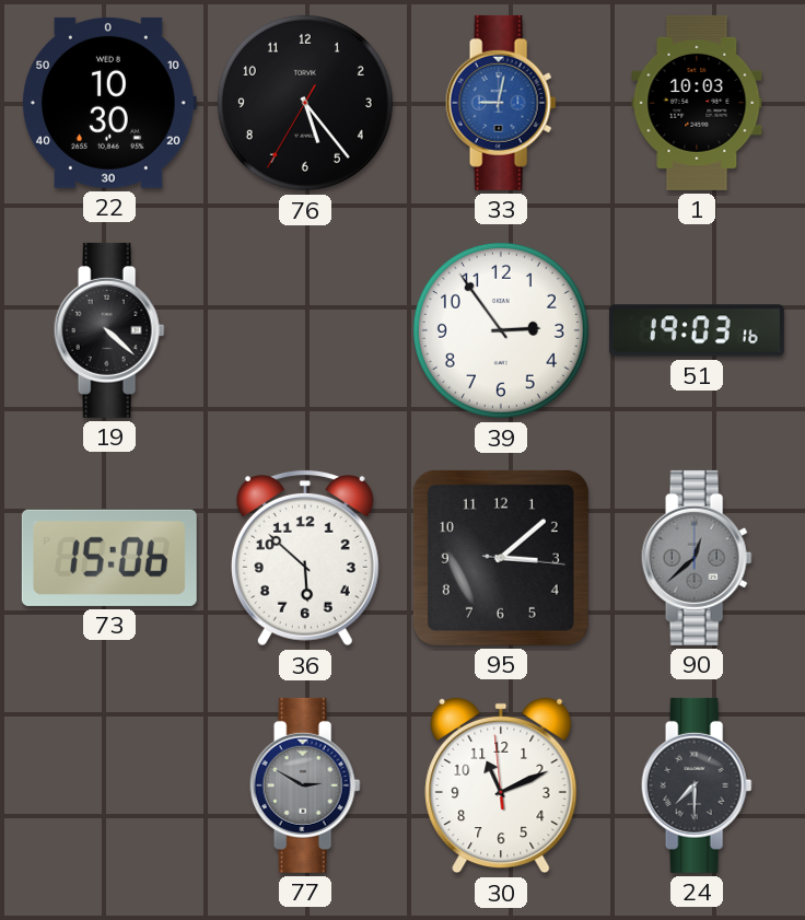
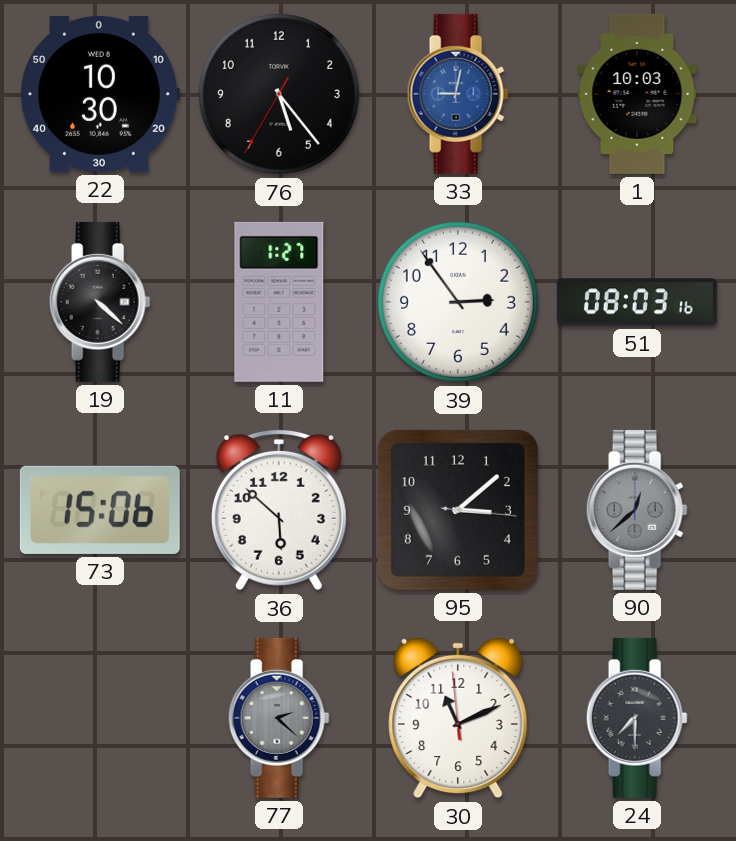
11: none -> 1:27 (279, 302)
51: 19:03 -> 08:03 (637, 302)
77: 2:50 -> 2:22 (279, 718)
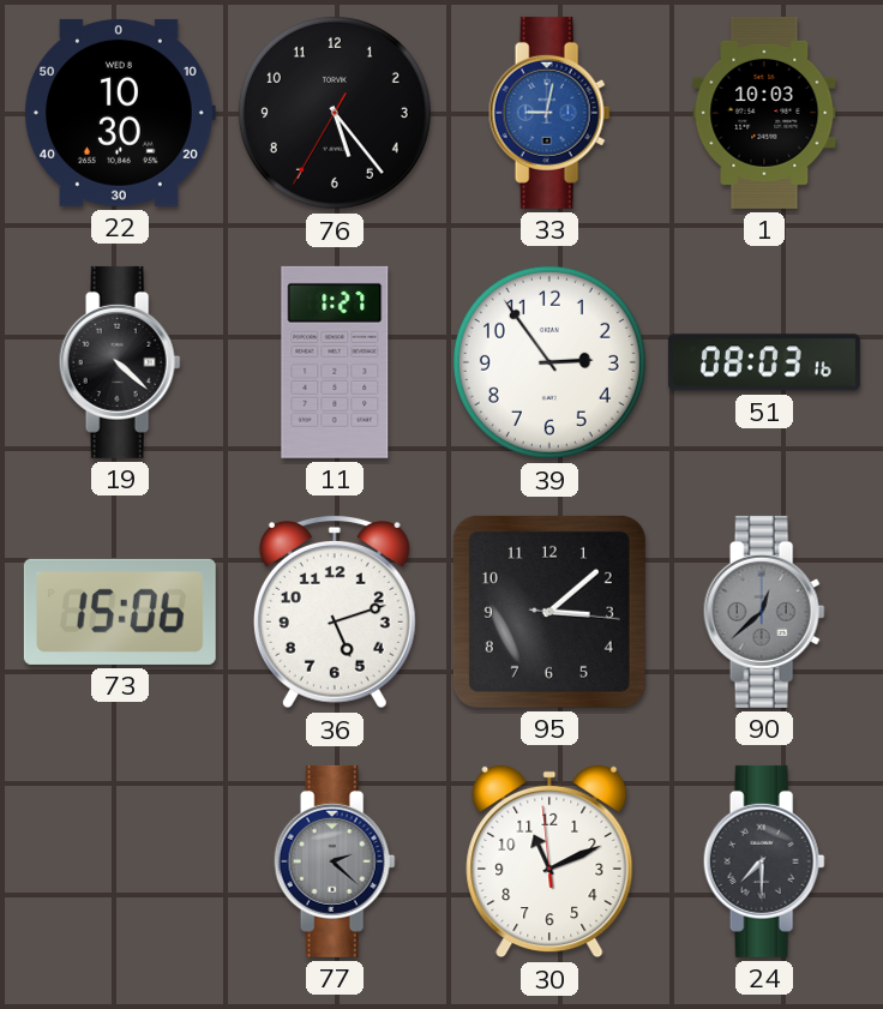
36: 5:52 -> 5:12 (335, 612)
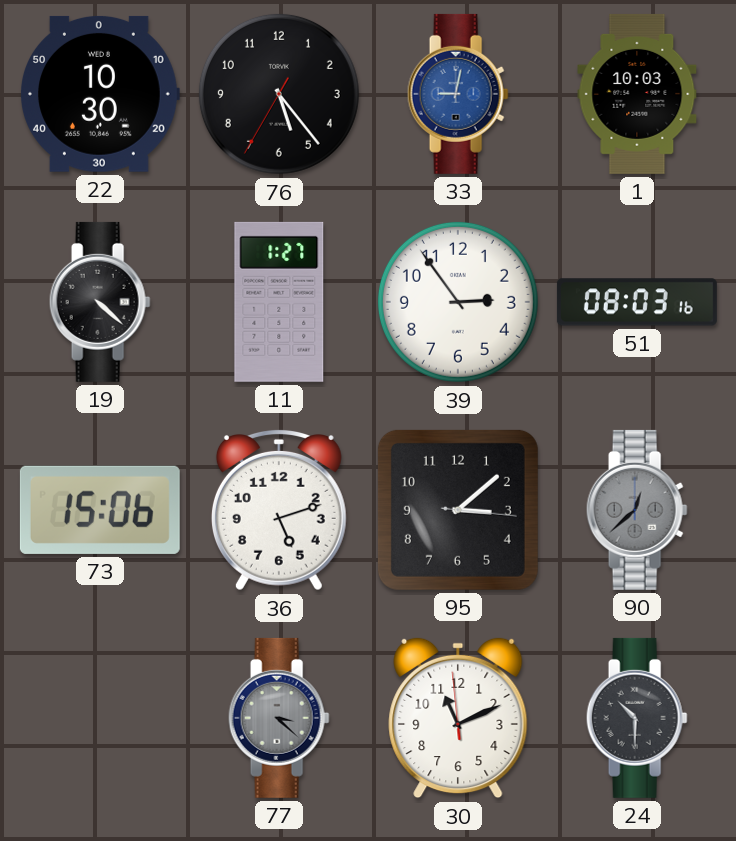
77: 2:22 -> 3:22 (279, 718)
24: 7:30 -> 10:30 (637, 718)
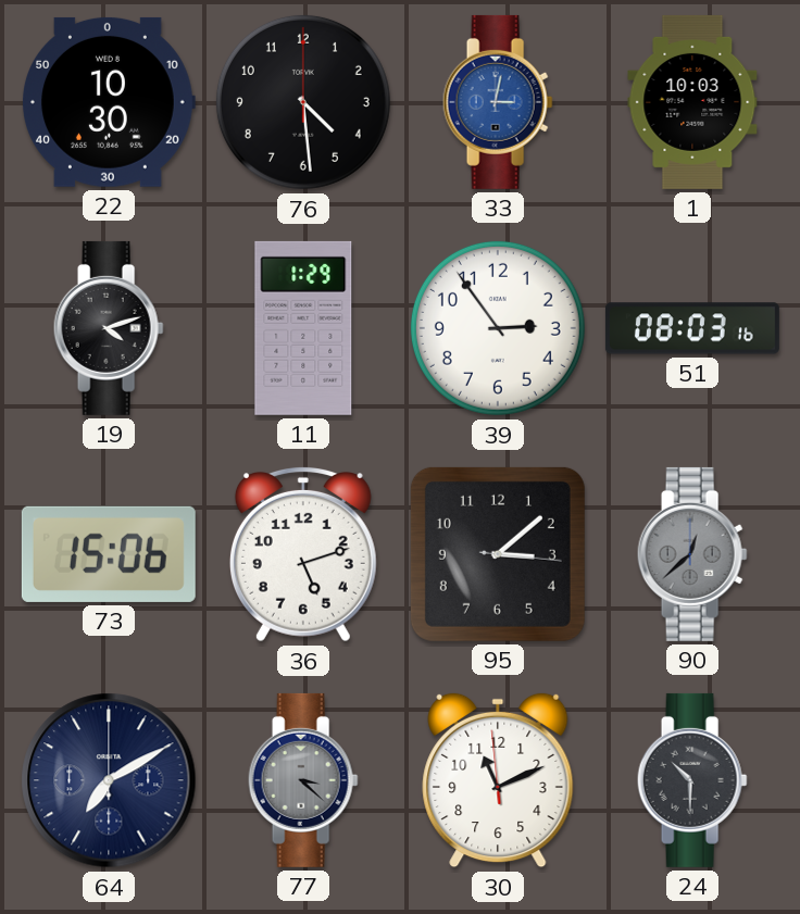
76: 5:23 -> 4:29 (303, 102)
33: 9:02 -> 3:02 (498, 102)
19: 4:22 -> 4:12 (109, 328)
11: 1:27 -> 1:29 (303, 328)
64: none -> 7:10 (109, 780)
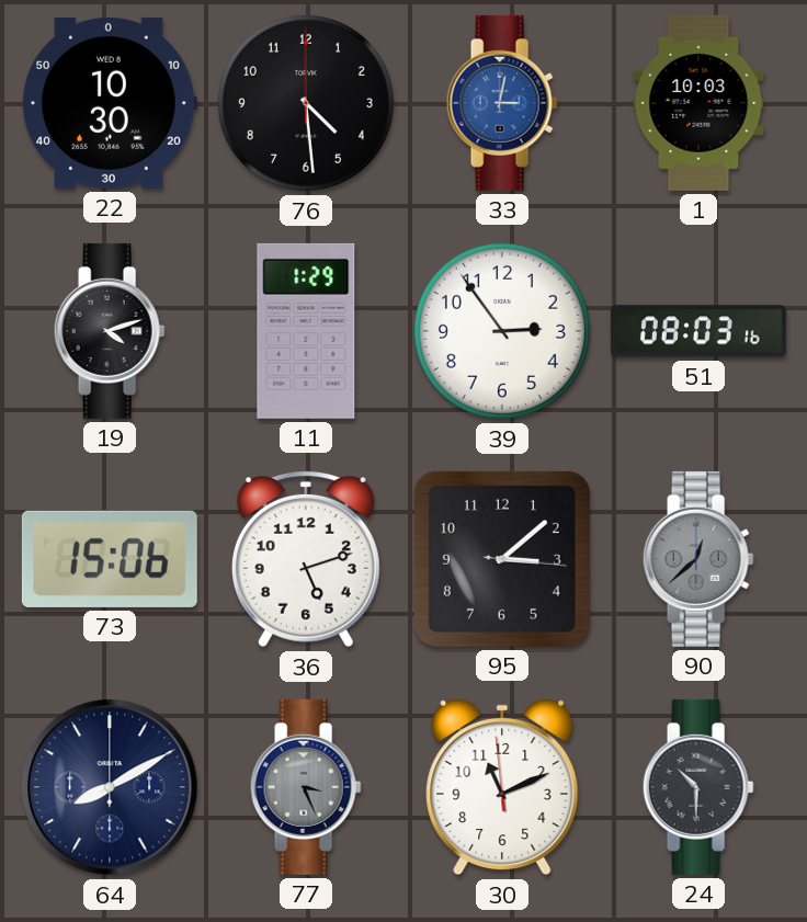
64: 7:10 -> 8:10 (110, 787)
77: 3:22 -> 3:26 (306, 787)
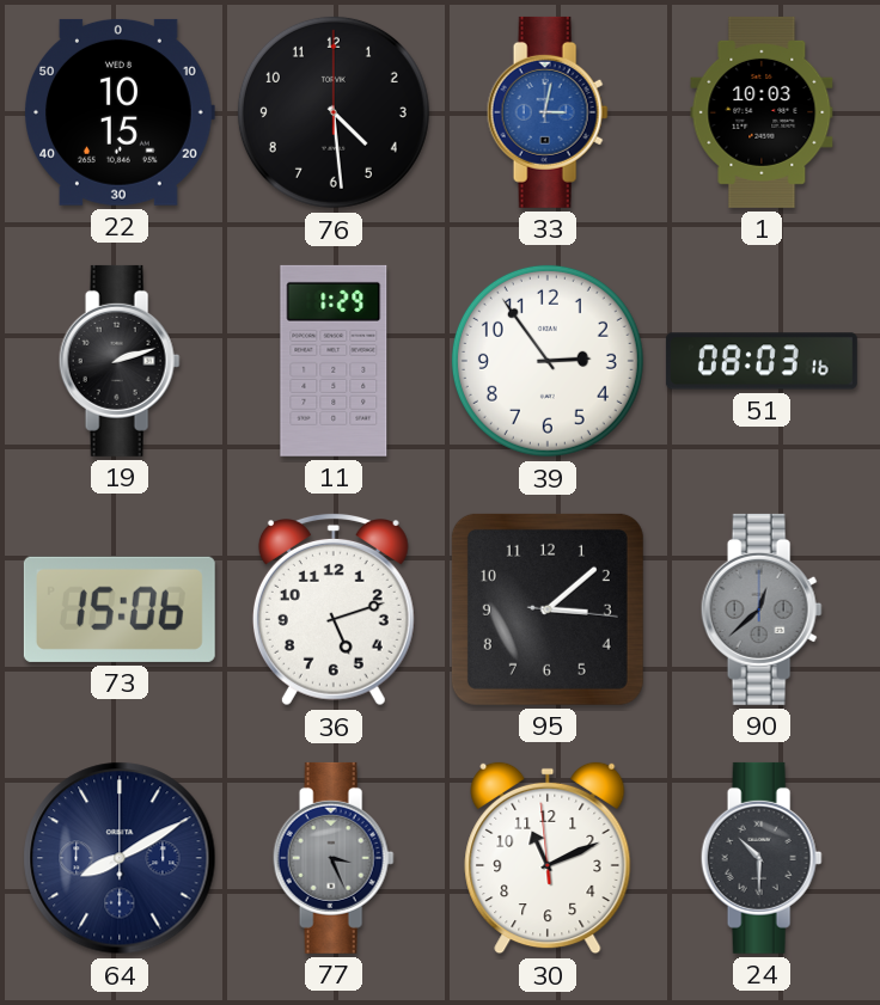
22: 10:30 -> 10:15 (120, 112)
19: 4:12 -> 2:12 (120, 361)
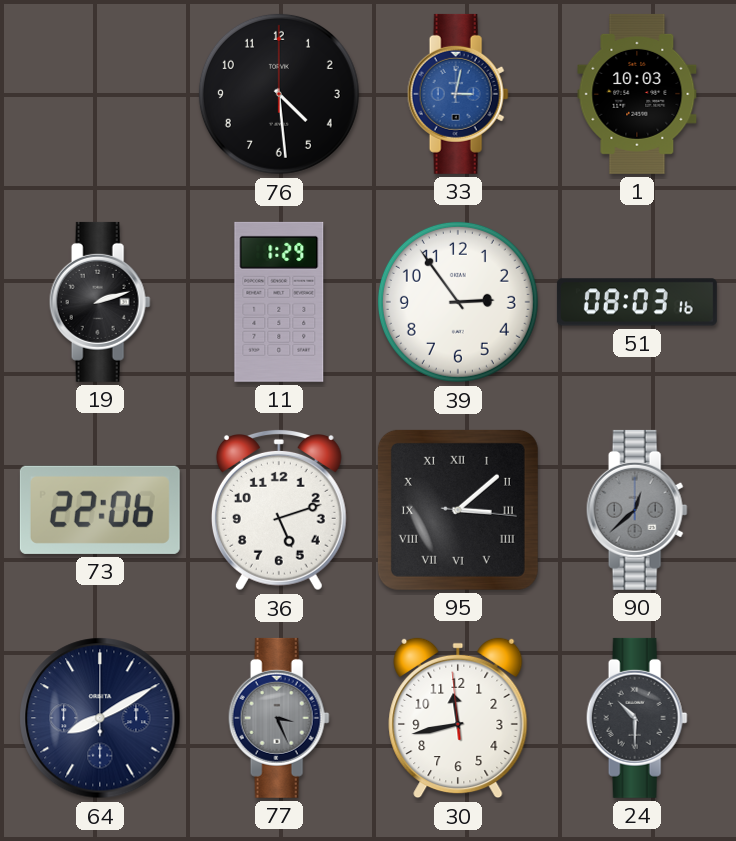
22: 10:15 -> none (120, 112)
73: 15:06 -> 22:06 (100, 510)
95 numerals: Arabic -> Roman (458, 510)
30: 11:10 -> 11:42 (458, 718)
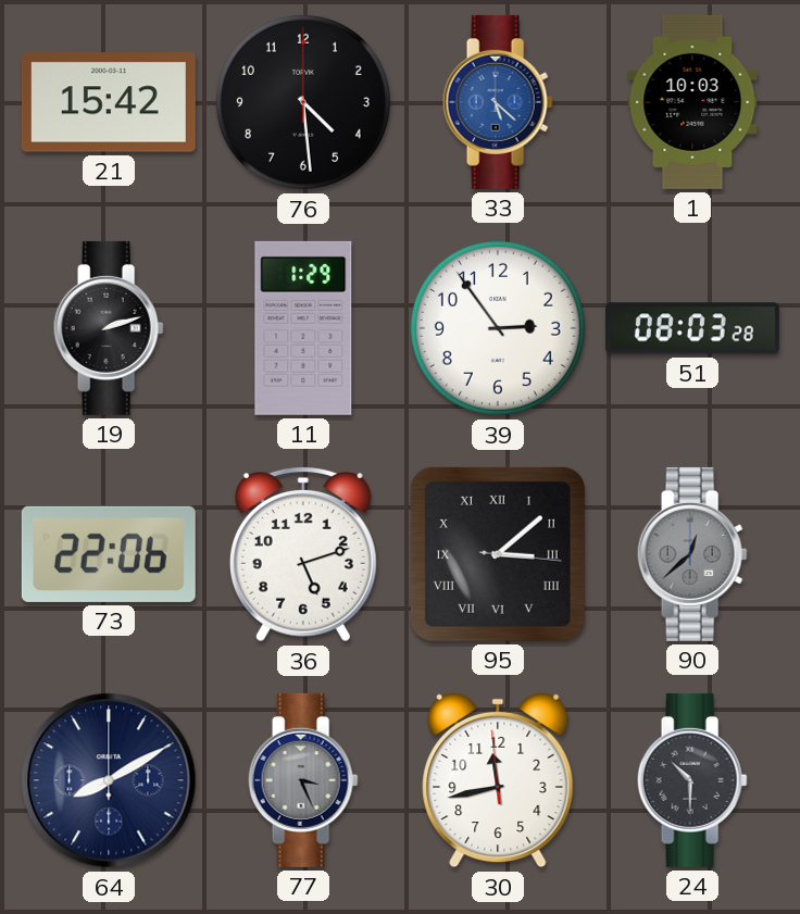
21: none -> 15:42 (109, 102)
33: 3:02 -> 5:22 (498, 102)
51: 08:03:16 -> 08:03:28 (692, 328)
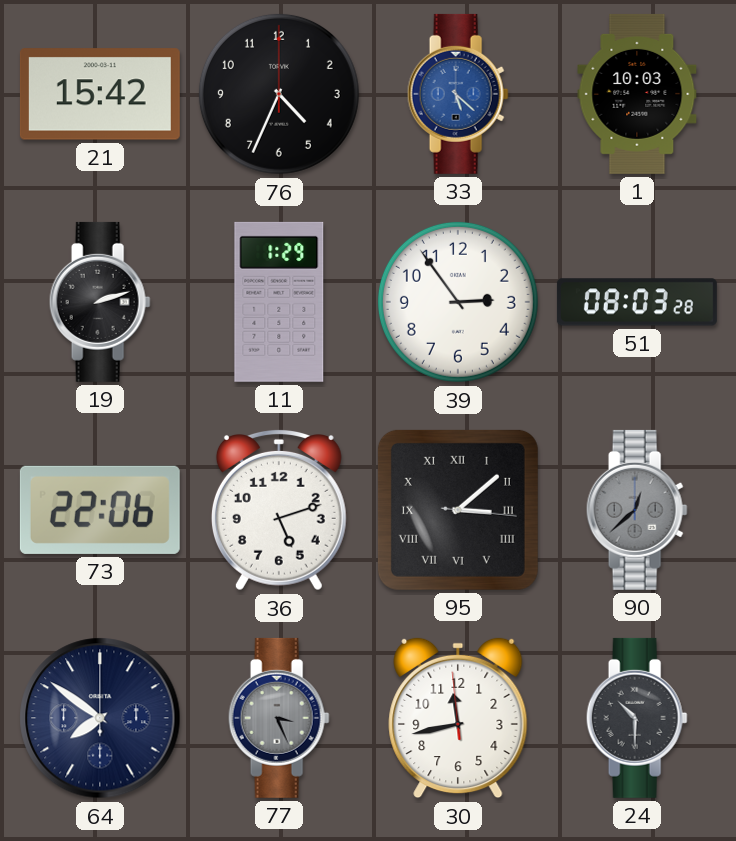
76: 4:29 -> 4:34 (279, 94)
64: 8:10 -> 7:51 (100, 718)
